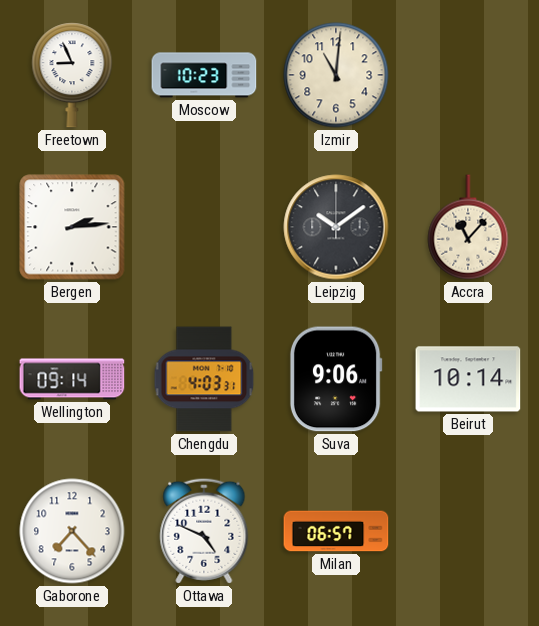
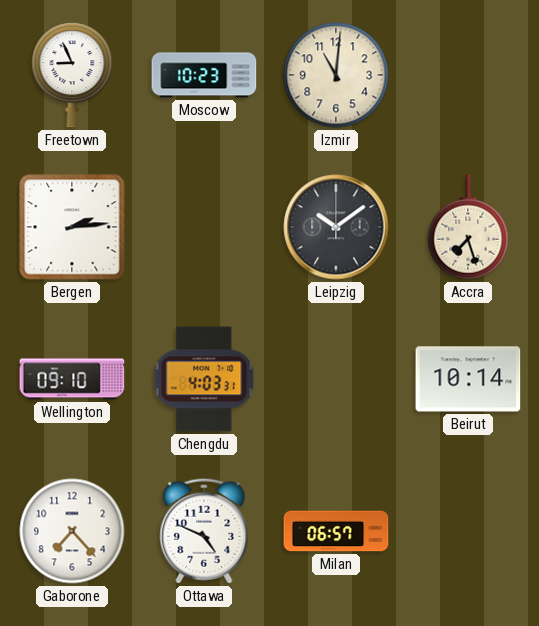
Accra: 11:07 -> 7:27 (468, 227)
Wellington: 09:14 -> 09:10 (72, 379)
Suva: 9:06 -> none (336, 379)
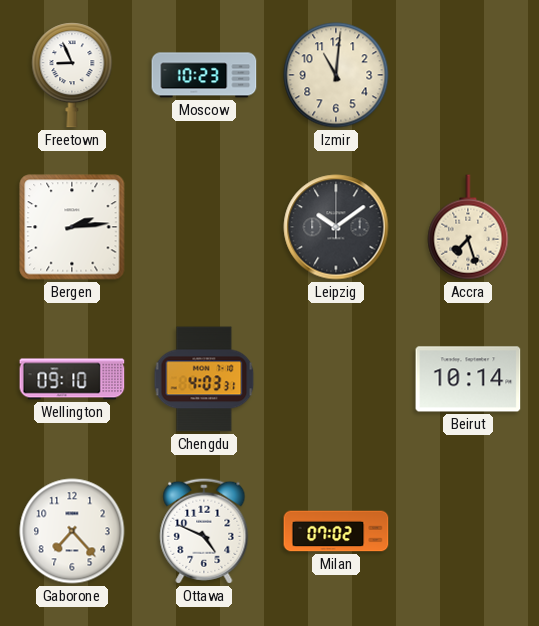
Milan: 06:57 -> 07:02 (336, 531)
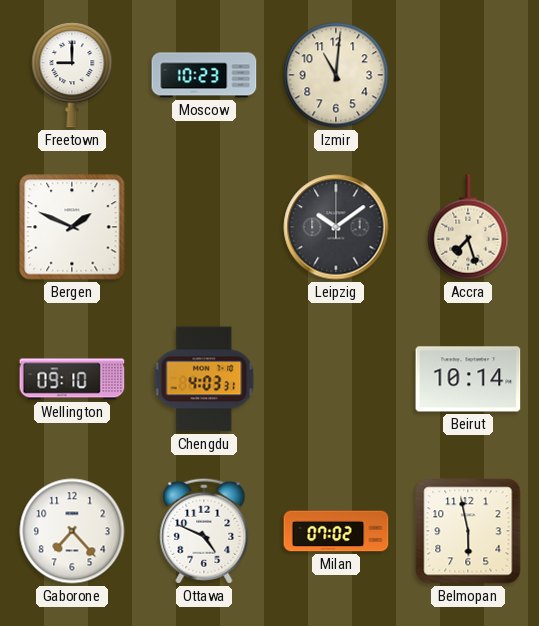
Freetown: 8:56 -> 9:00 (72, 75)
Bergen: 2:14 -> 1:49 (72, 227)
Belmopan: none -> 5:58 (468, 531)
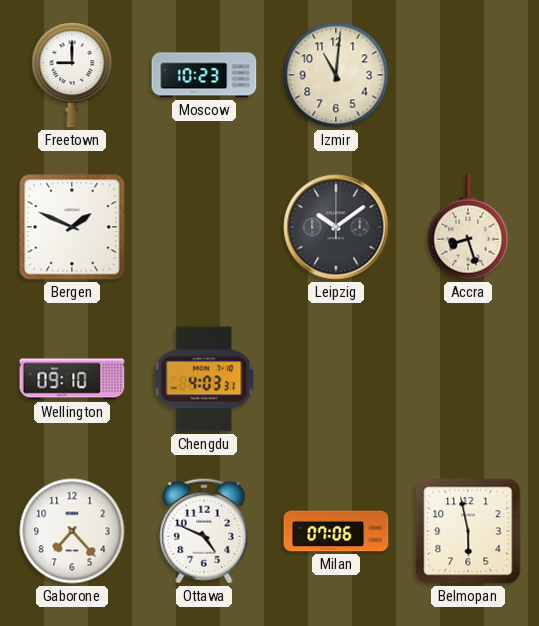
Accra: 7:27 -> 8:27 (468, 227)
Beirut: 10:14 -> none (468, 379)
Milan: 07:02 -> 07:06 (336, 531)
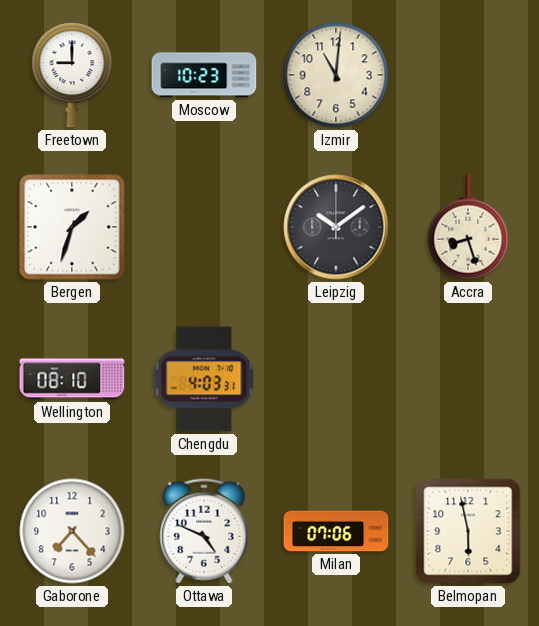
Bergen: 1:49 -> 1:33 (72, 227)
Wellington: 09:10 -> 08:10 (72, 379)
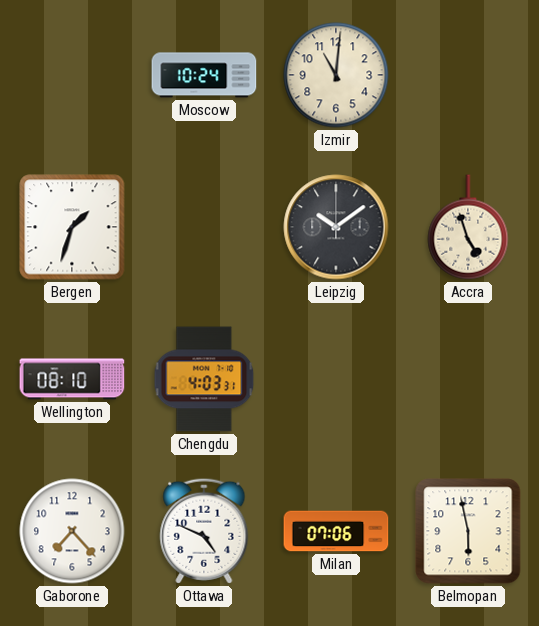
Freetown: 9:00 -> none (72, 75)
Moscow: 10:23 -> 10:24 (204, 75)
Accra: 8:27 -> 4:57 (468, 227)
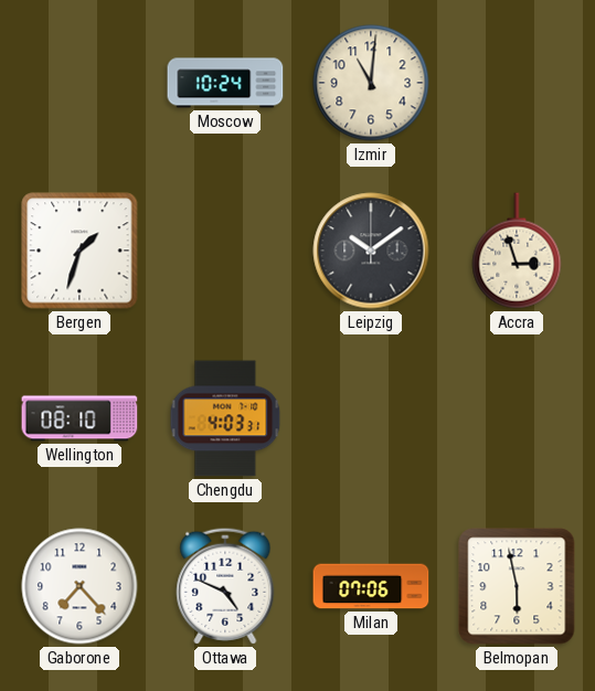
Accra: 4:57 -> 2:57 (517, 251)
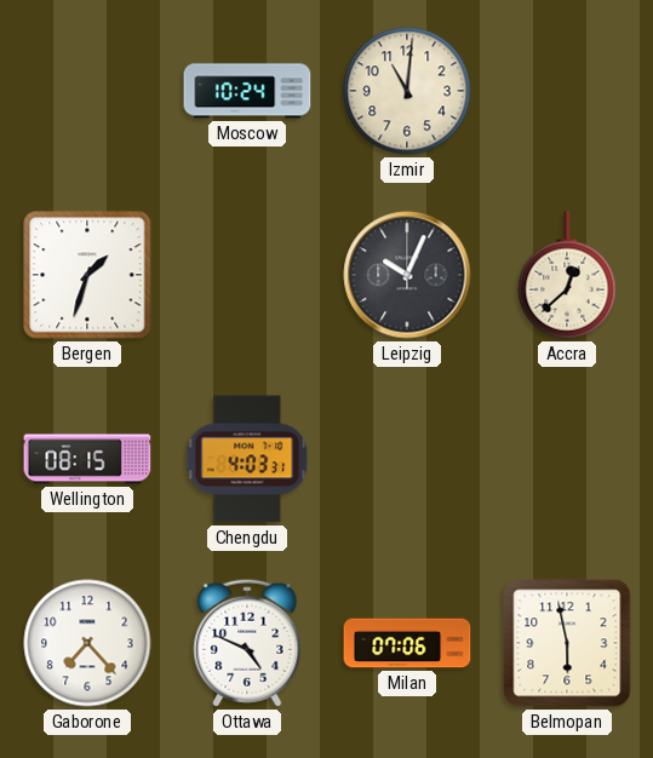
Leipzig: 10:09 -> 10:04 (407, 275)
Accra: 2:57 -> 12:38 (567, 275)
Wellington: 08:10 -> 08:15 (87, 459)
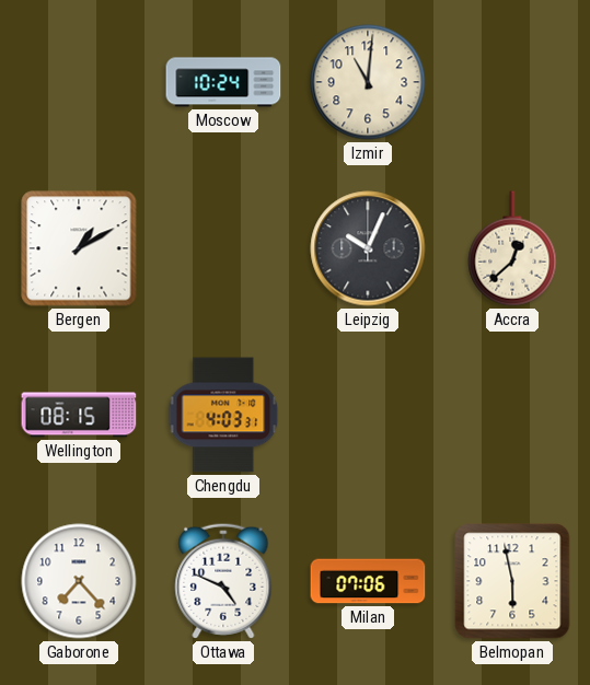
Bergen: 1:33 -> 1:10 (79, 248)
